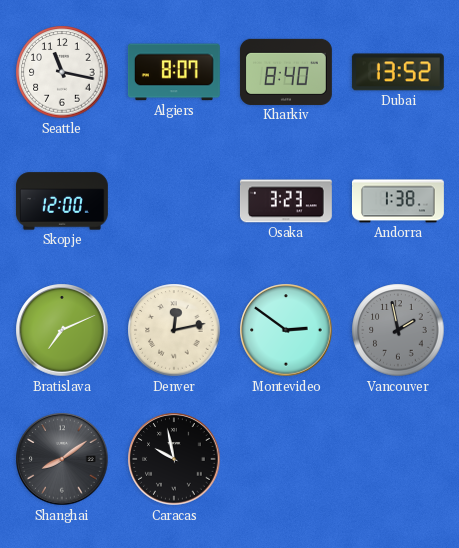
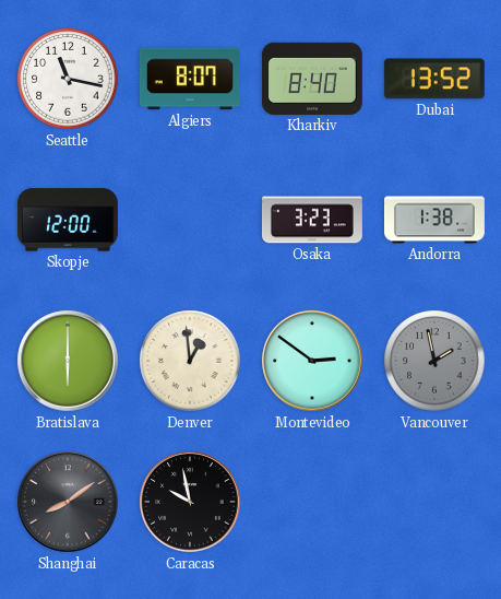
Bratislava: 7:11 -> 6:00 (68, 361)
Denver: 12:13 -> 12:59 (190, 361)
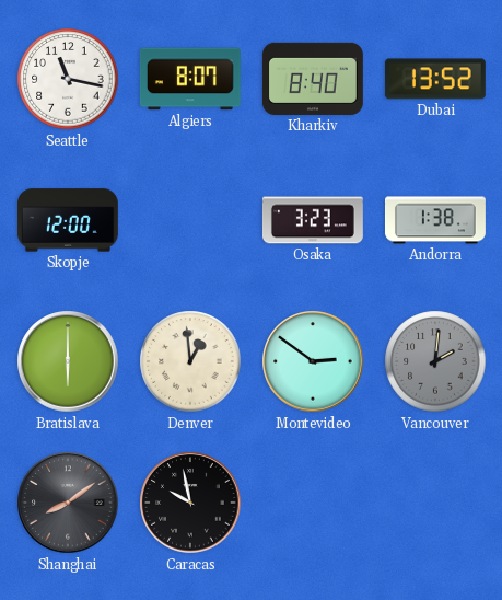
Vancouver: 1:58 -> 2:01 (435, 361)
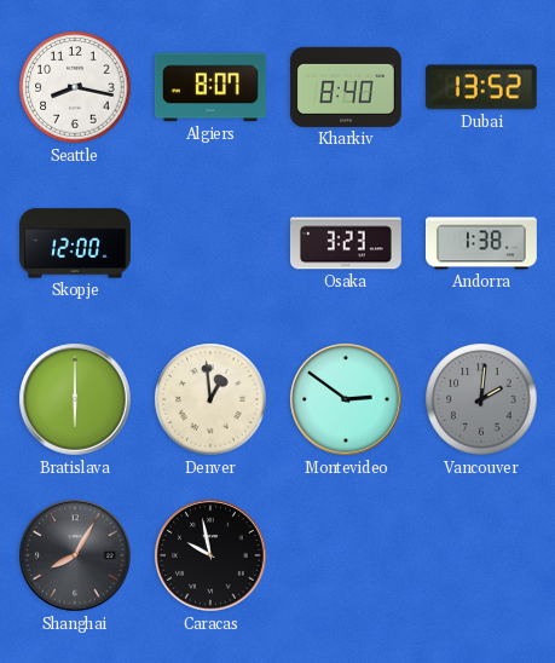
Seattle: 11:17 -> 8:17 (75, 87)
Shanghai: 8:09 -> 8:05 (75, 555)
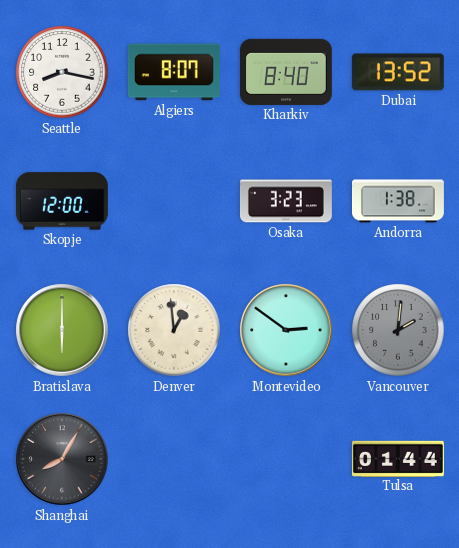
Caracas: 9:58 -> none (210, 555)
Tulsa: none -> 01:44 (398, 458)
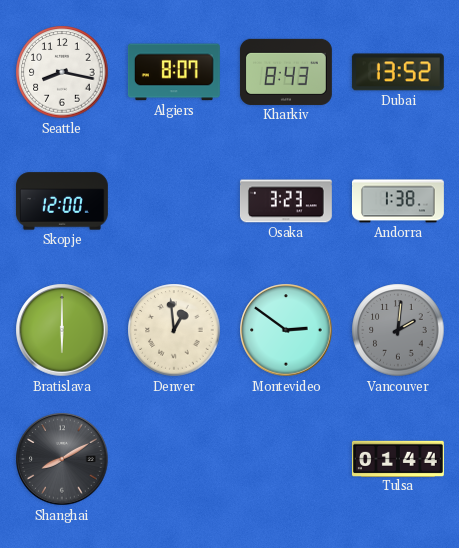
Kharkiv: 8:40 -> 8:43 (286, 72)
Shanghai: 8:05 -> 8:10 (62, 459)
